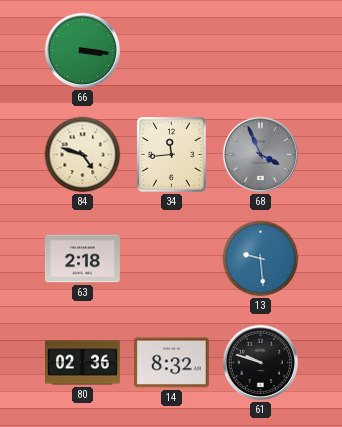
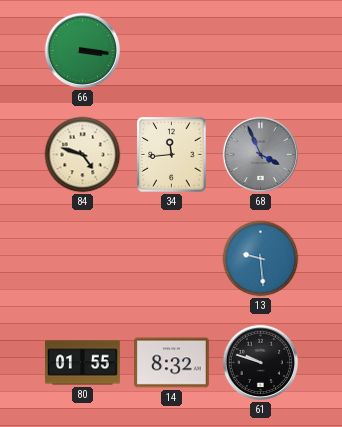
63: 2:18 -> none (82, 259)
80: 02:36 -> 01:55 (82, 363)
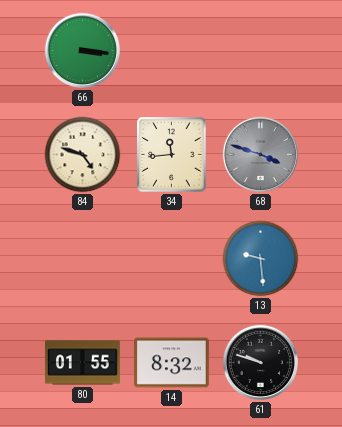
68: 3:56 -> 3:48 (261, 155)
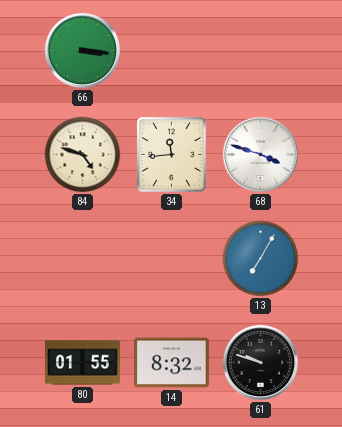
68 dial: grey -> white (261, 155)
13: 9:29 -> 7:05 (261, 259)
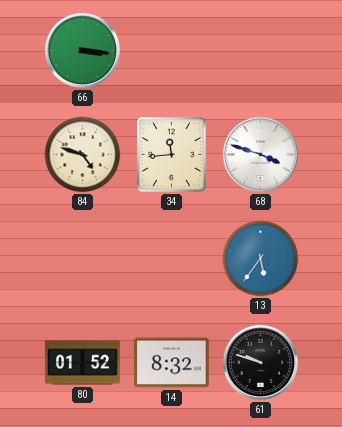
13: 7:05 -> 5:36 (261, 259)
80: 01:55 -> 01:52 (82, 363)
